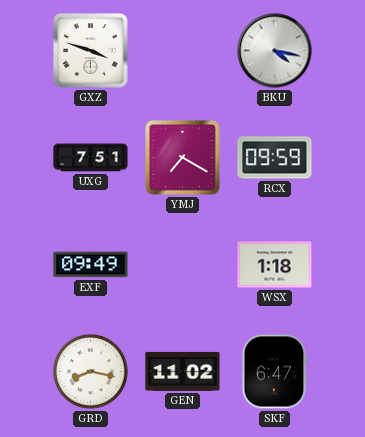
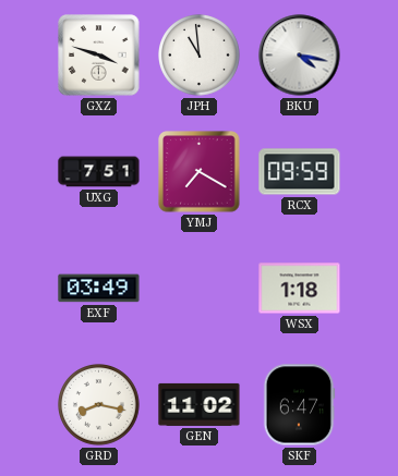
JPH: none -> 10:59 (200, 56)
EXF: 09:49 -> 03:49 (99, 289)
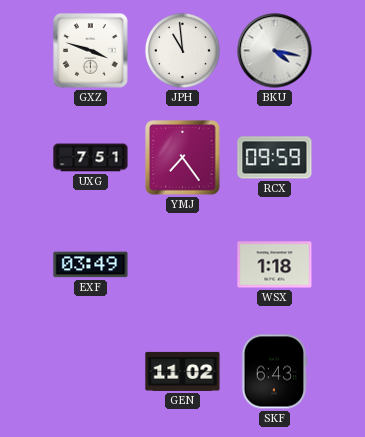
YMJ: 7:20 -> 7:24 (183, 158)
GRD: 8:17 -> none (99, 405)
SKF: 6:47 -> 6:43 (274, 372)
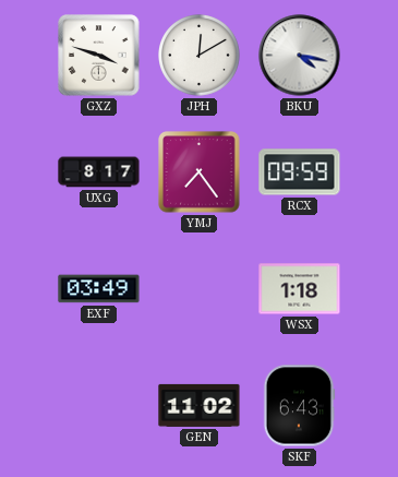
JPH: 10:59 -> 12:10 (200, 56)
UXG: 7:51 -> 8:17 (99, 172)
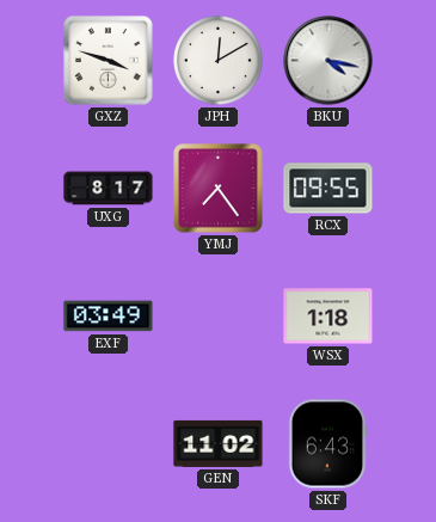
RCX: 09:59 -> 09:55 (328, 189)
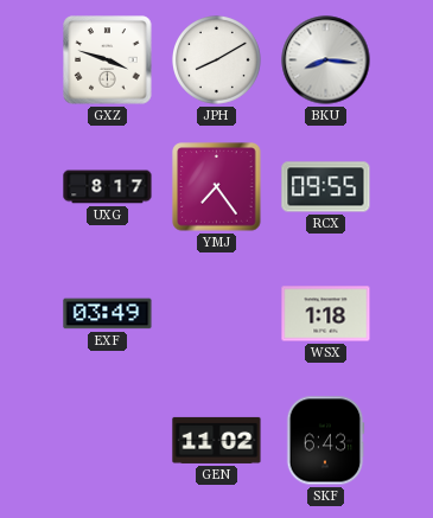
JPH: 12:10 -> 8:10 (217, 60)
BKU: 4:17 -> 8:16 (326, 60)
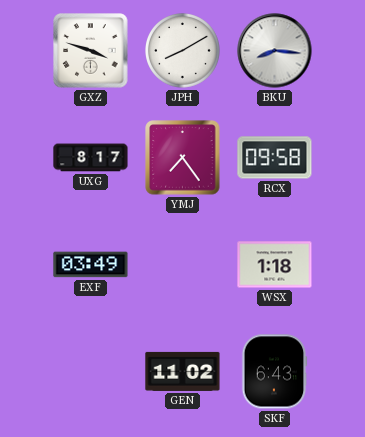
RCX: 09:55 -> 09:58 (275, 158)
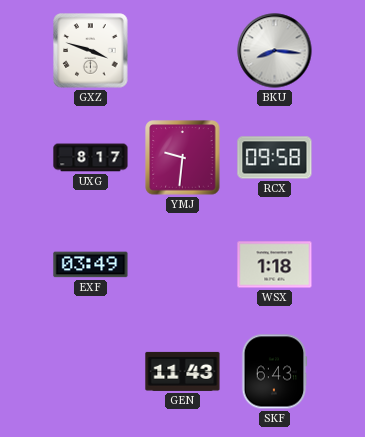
JPH: 8:10 -> none (183, 51)
YMJ: 7:24 -> 9:31 (183, 158)
GEN: 11:02 -> 11:43 (183, 371)
